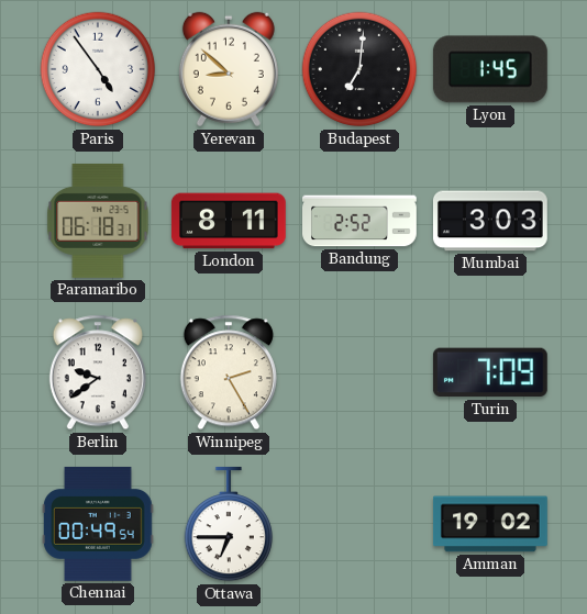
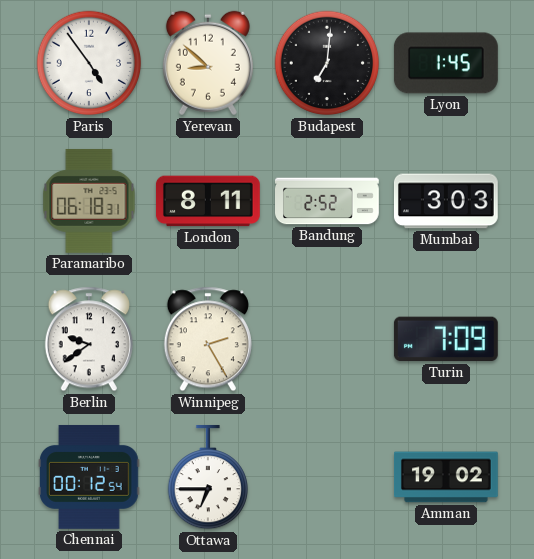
Chennai: 00:49 -> 00:12 (90, 477)
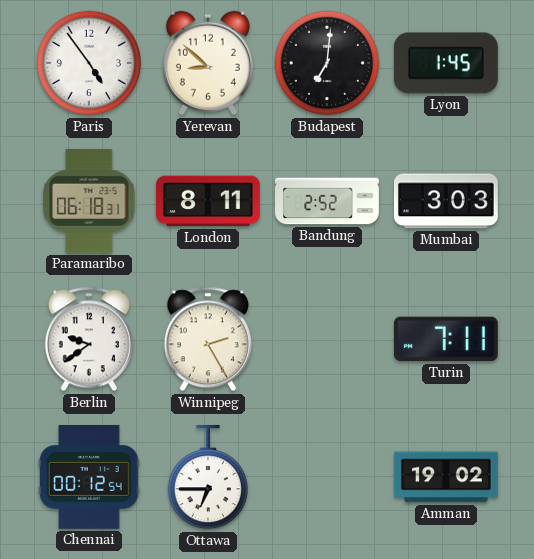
Turin: 7:09 -> 7:11 (446, 339)
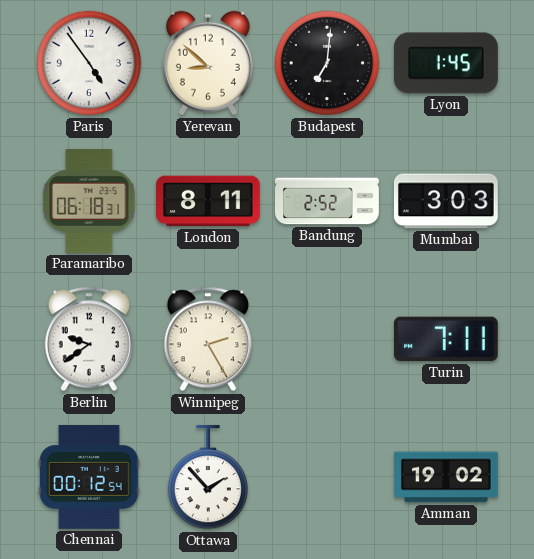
Ottawa: 6:45 -> 1:53 (207, 477)
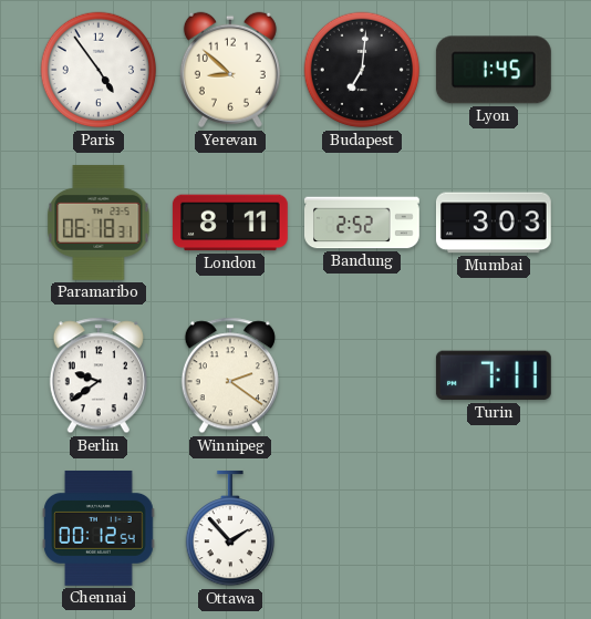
Winnipeg: 2:25 -> 2:21 (230, 375)
Amman: 19:02 -> none (447, 477)
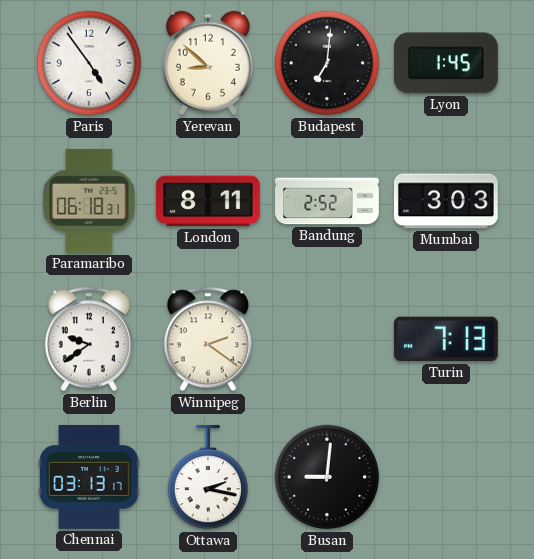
Turin: 7:11 -> 7:13 (446, 339)
Chennai: 00:12 -> 03:13 (90, 477)
Ottawa: 1:53 -> 2:17 (207, 477)
Busan: none -> 9:01 (327, 477)
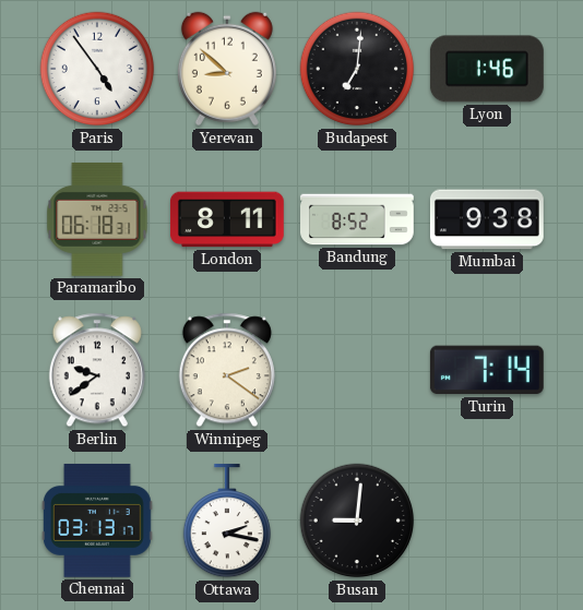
Lyon: 1:45 -> 1:46 (487, 69)
Bandung: 2:52 -> 8:52 (358, 219)
Mumbai: 3:03 -> 9:38 (487, 219)
Turin: 7:13 -> 7:14 (487, 370)
